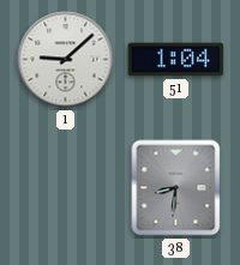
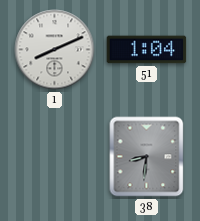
1: 9:08 -> 8:11 (55, 50)
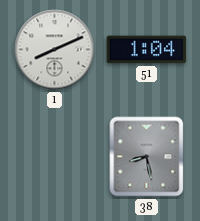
38: 8:31 -> 8:28 (147, 157)
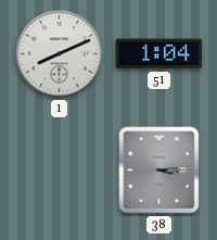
38: 8:28 -> 3:15 (159, 170)
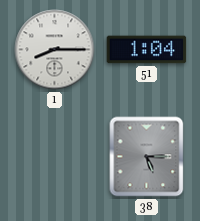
1: 8:11 -> 8:15 (55, 50)
38: 3:15 -> 5:15 (147, 157)
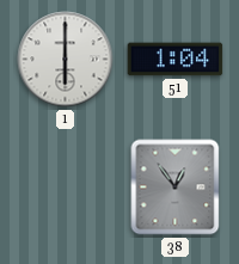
1: 8:15 -> 6:00 (66, 60)
38: 5:15 -> 12:54 (176, 188)
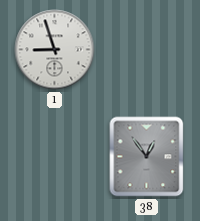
1: 6:00 -> 8:57 (55, 50)
51: 1:04 -> none (176, 60)
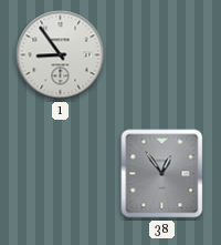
1: 8:57 -> 8:54 (61, 55)
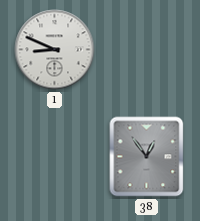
1: 8:54 -> 8:49 (55, 50)
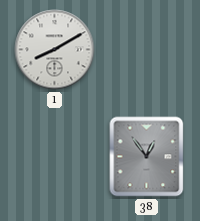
1: 8:49 -> 8:10 (55, 50)
